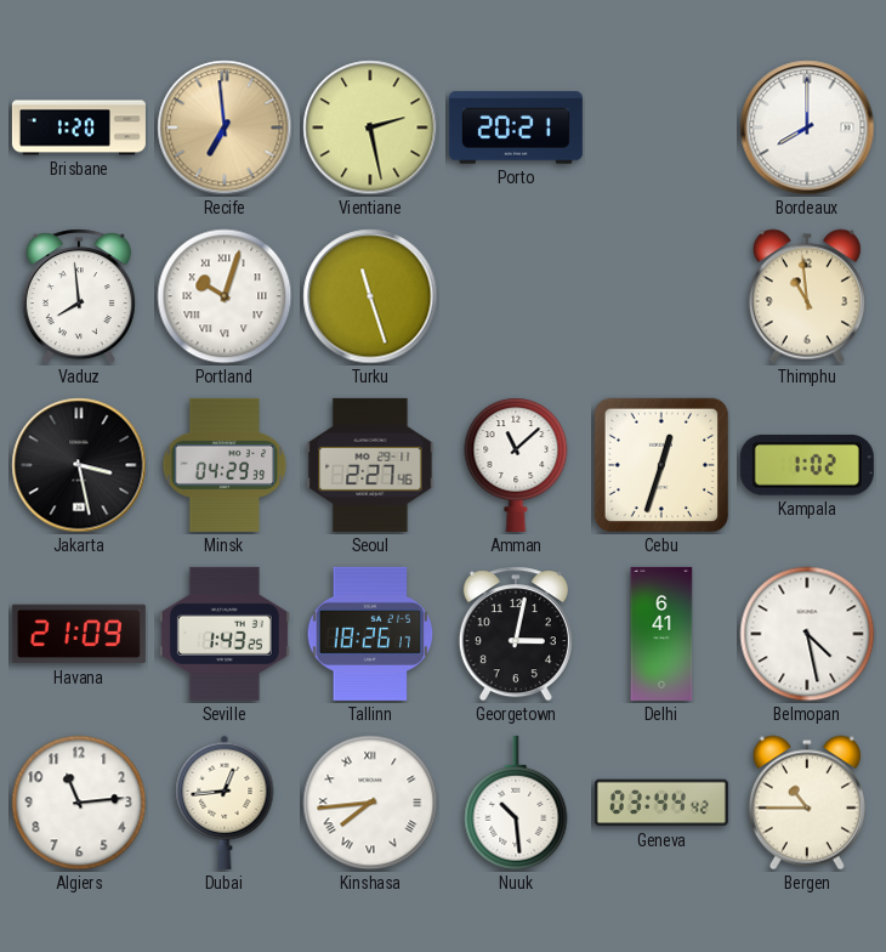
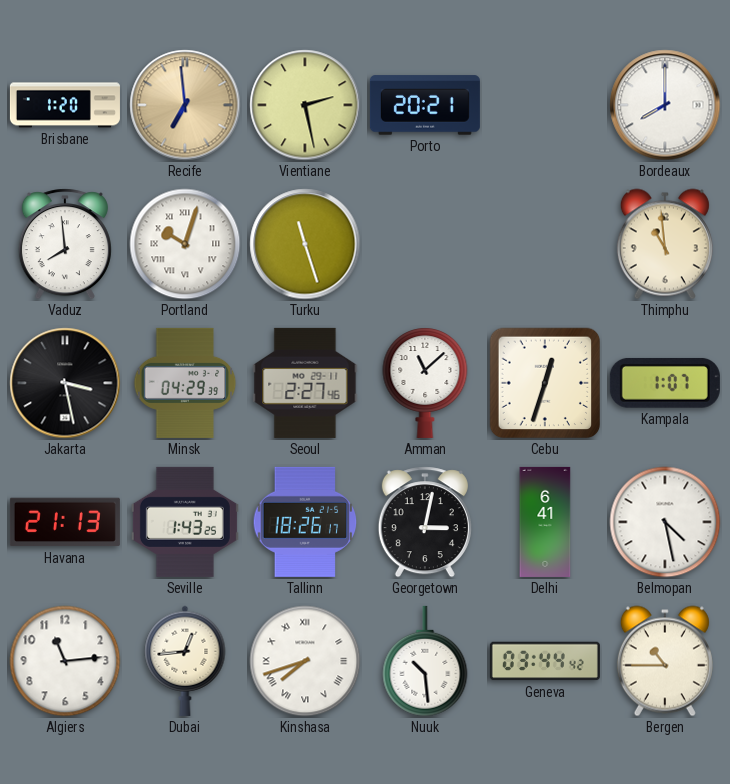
Kampala: 1:02 -> 1:07 (665, 383)
Havana: 21:09 -> 21:13 (65, 522)
Kinshasa: 7:44 -> 7:42 (305, 661)
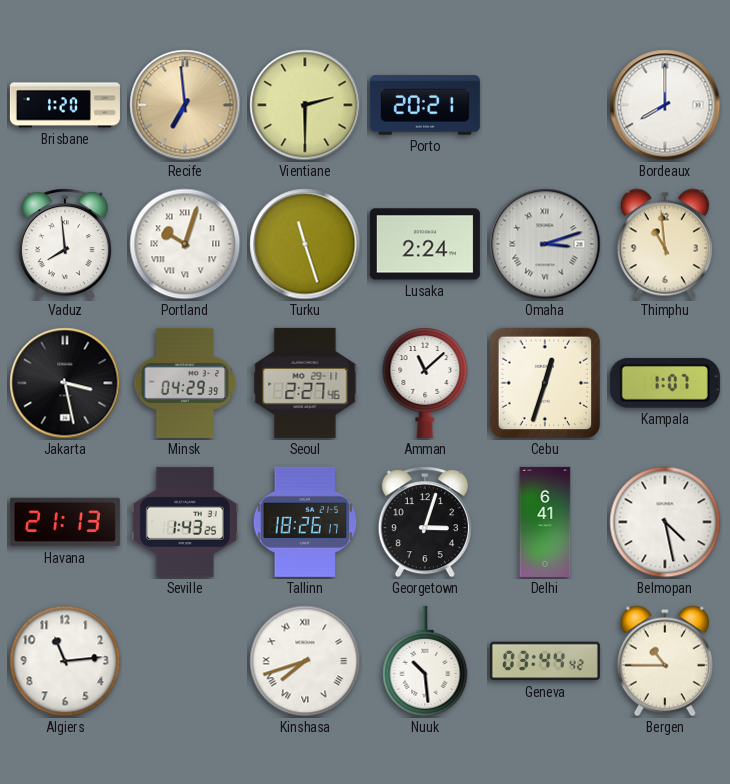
Vientiane: 2:28 -> 2:30 (305, 105)
Lusaka: none -> 2:24 (425, 244)
Omaha: none -> 3:12 (545, 244)
Georgetown: 3:02 -> 3:03 (425, 522)
Dubai: 12:44 -> none (185, 661)
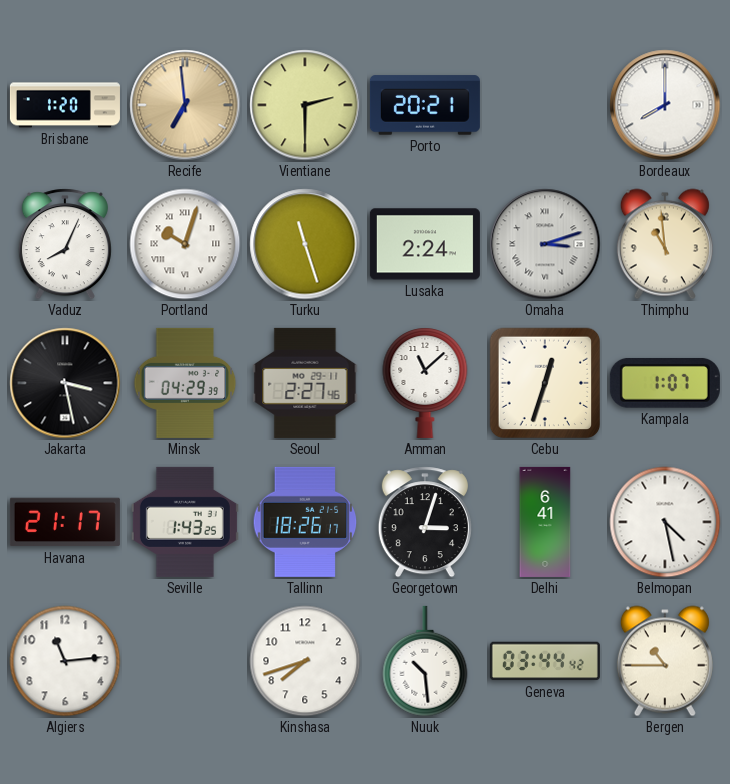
Vaduz: 7:59 -> 8:04 (65, 244)
Havana: 21:13 -> 21:17 (65, 522)
Kinshasa numerals: Roman -> Arabic (305, 661)
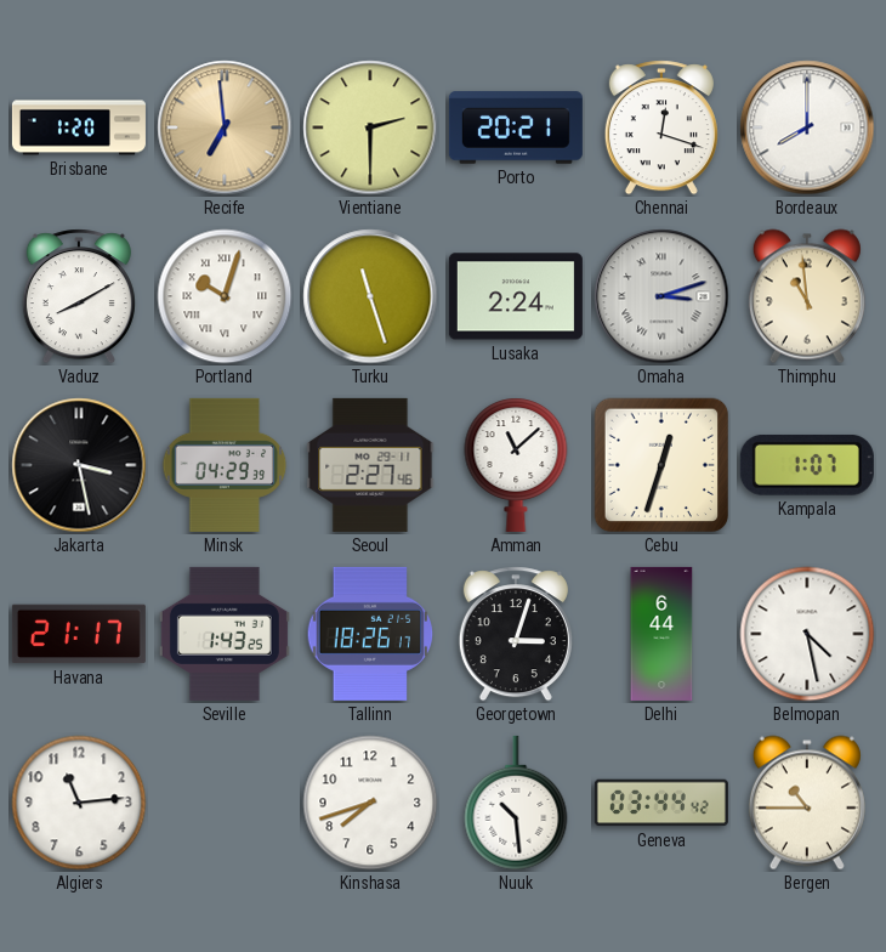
Chennai: none -> 12:18 (661, 127)
Vaduz: 8:04 -> 8:10 (79, 296)
Delhi: 6:41 -> 6:44 (661, 634)
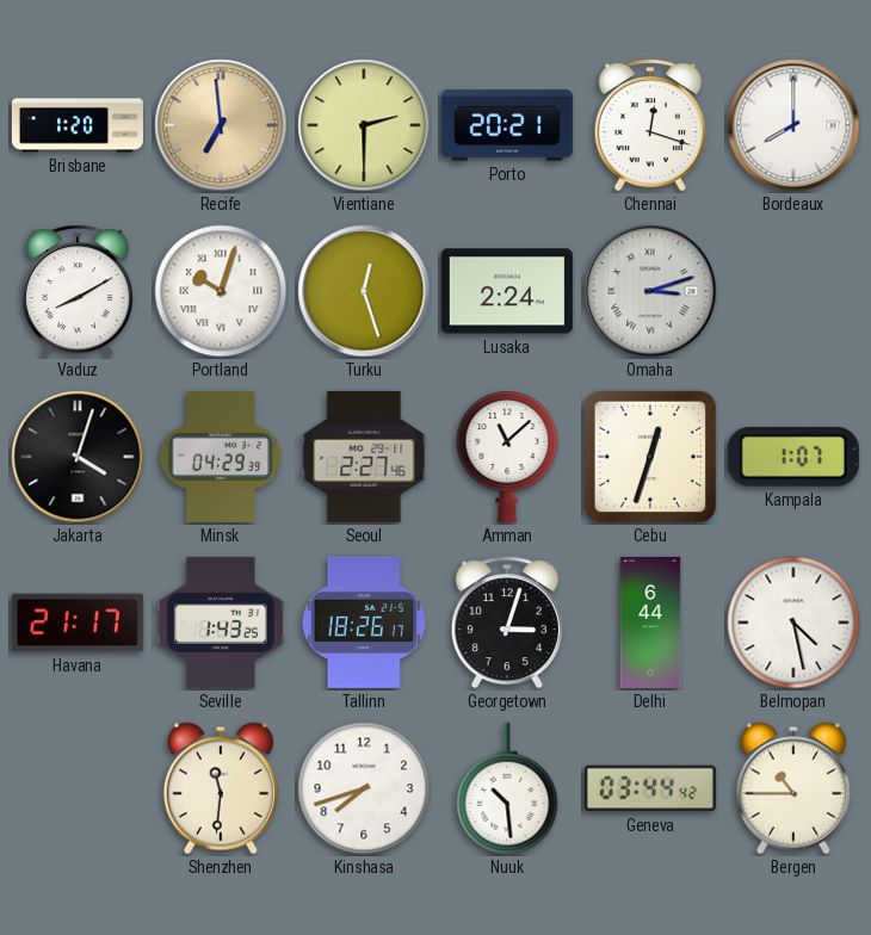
Turku: 11:27 -> 12:27 (364, 291)
Thimphu: 10:59 -> none (807, 296)
Jakarta: 3:28 -> 4:03 (78, 457)
Algiers: 11:14 -> none (79, 803)
Shenzhen: none -> 11:31 (221, 788)
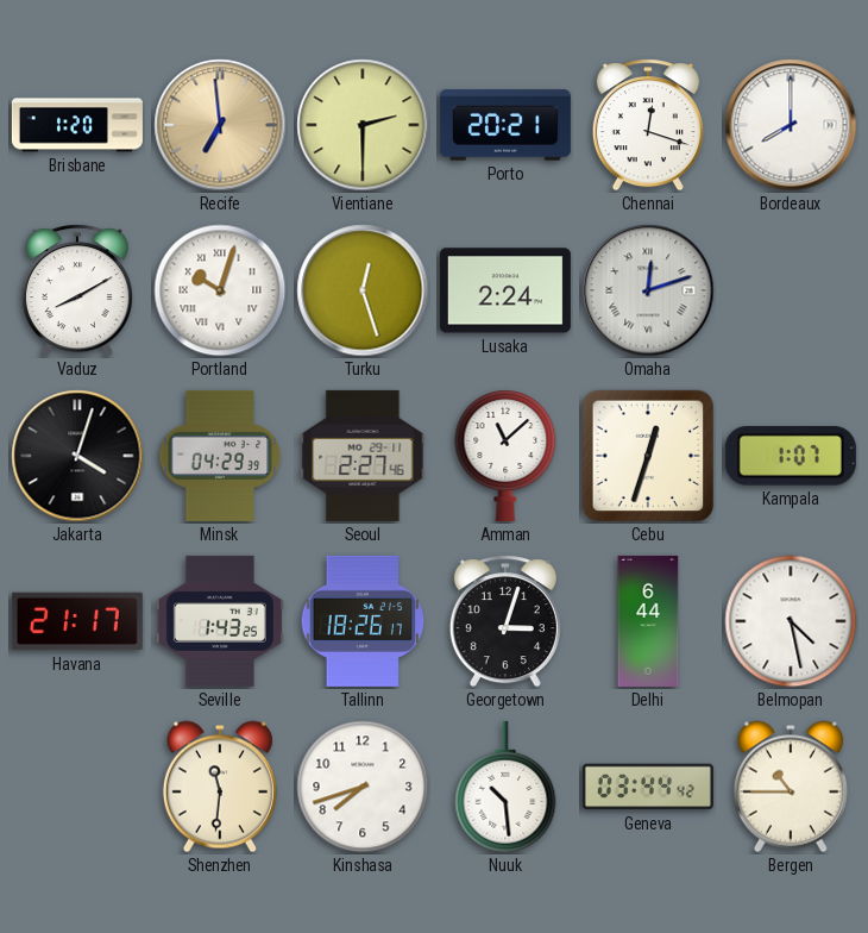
Omaha: 3:12 -> 12:12 (648, 290)
